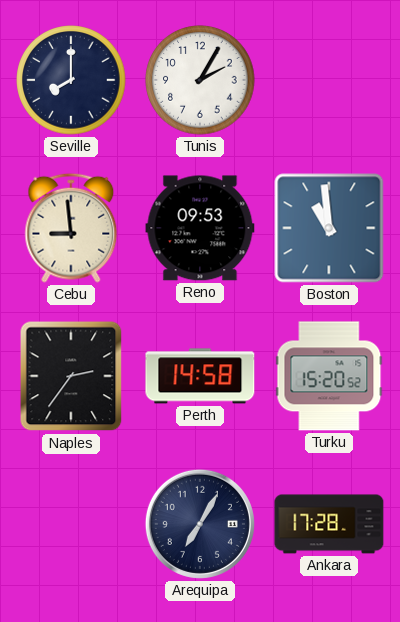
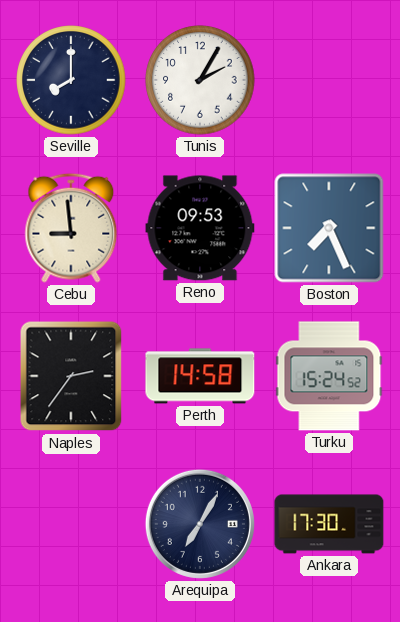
Boston: 10:59 -> 7:26 (329, 228)
Turku: 15:20 -> 15:24 (329, 376)
Ankara: 17:28 -> 17:30 (329, 524)
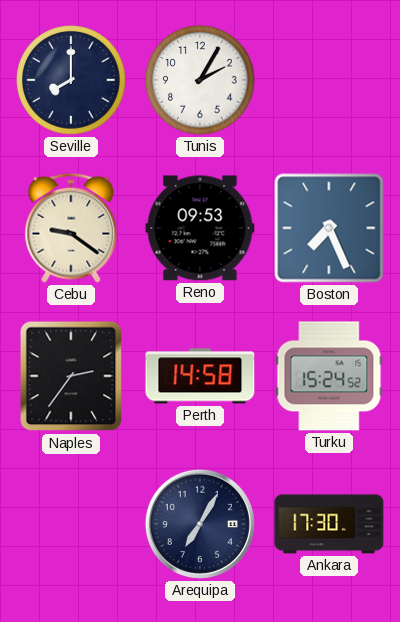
Cebu: 8:59 -> 9:21 (71, 228)
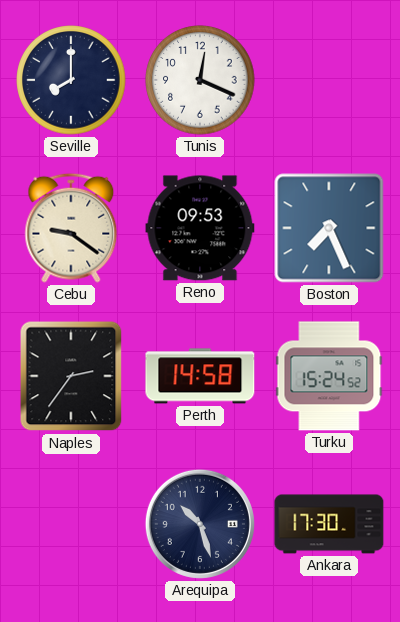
Tunis: 2:05 -> 12:19 (200, 80)
Arequipa: 7:05 -> 10:27 (200, 524)
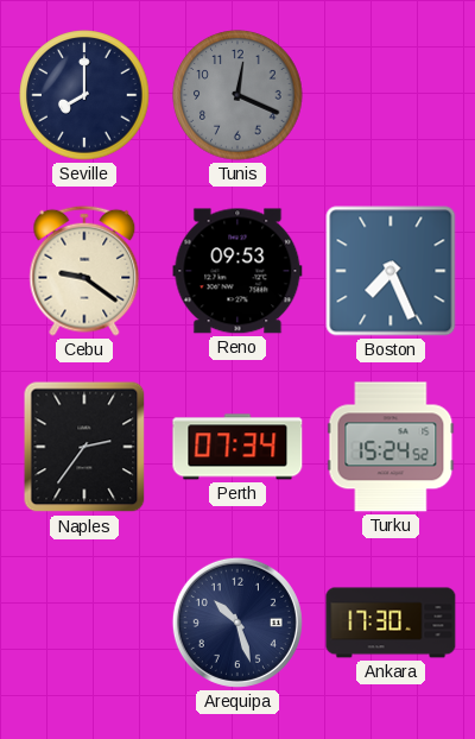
Tunis dial: white -> grey (237, 95)
Perth: 14:58 -> 07:34 (237, 447)
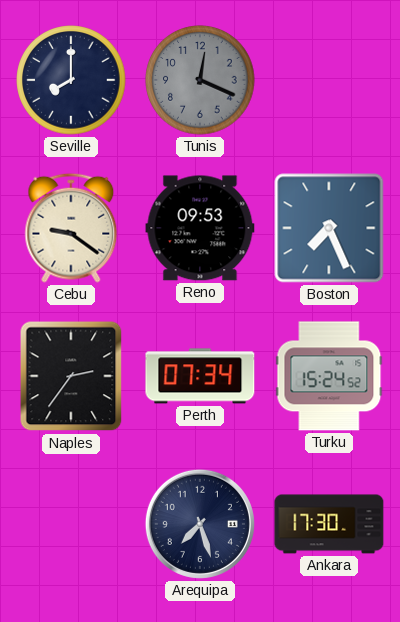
Arequipa: 10:27 -> 7:27 (200, 524)
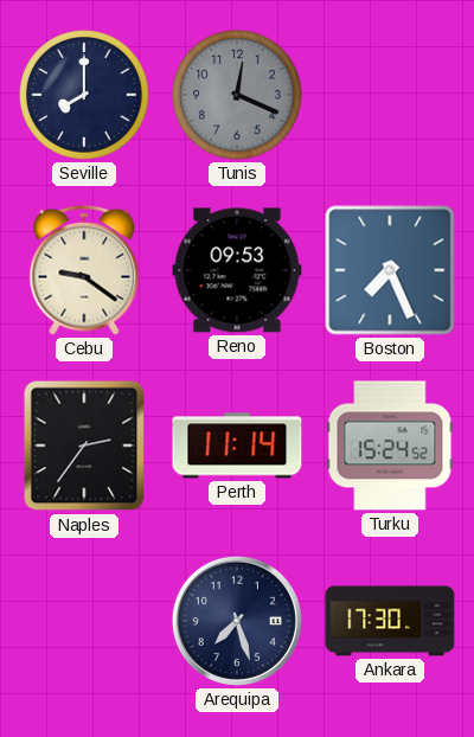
Perth: 07:34 -> 11:14 (237, 446)
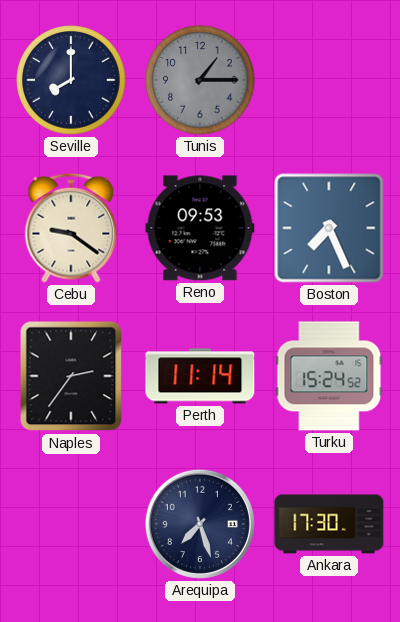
Tunis: 12:19 -> 1:15 (200, 80)
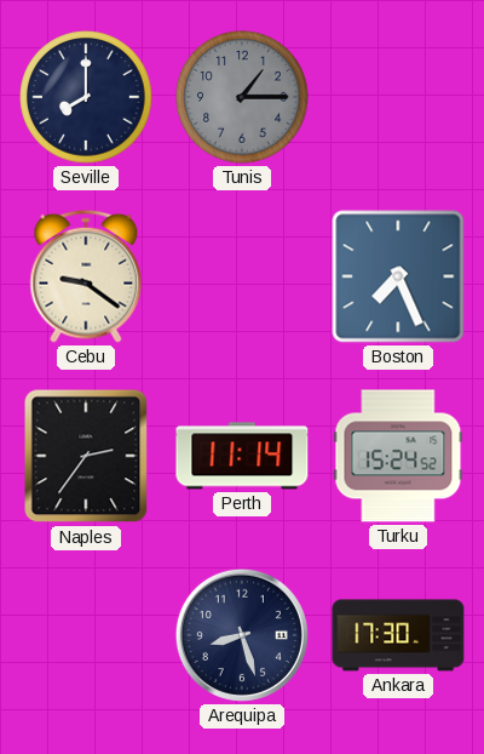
Reno: 09:53 -> none (200, 228)
Arequipa: 7:27 -> 8:27 (242, 635)
